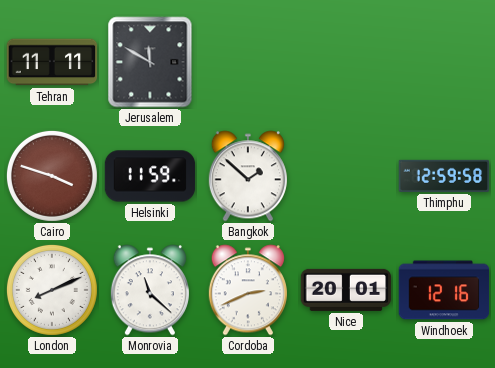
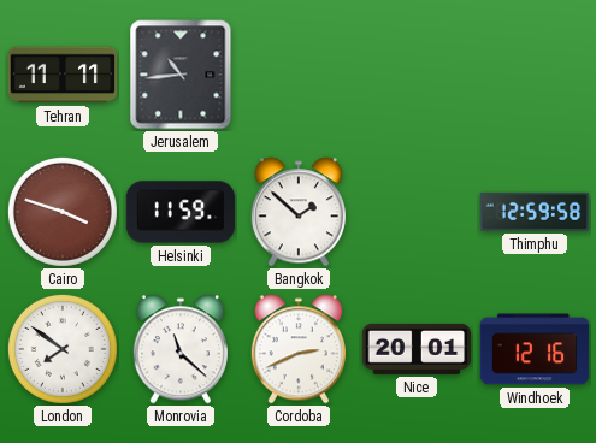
Jerusalem: 11:50 -> 10:44 (181, 75)
London: 8:11 -> 7:51 (63, 349)
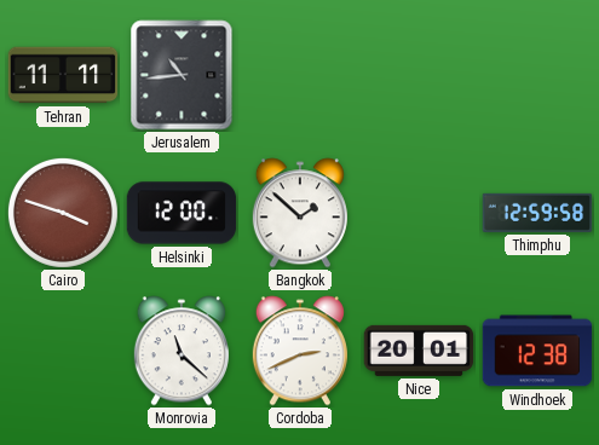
Helsinki: 11:59 -> 12:00 (182, 213)
London: 7:51 -> none (63, 349)
Windhoek: 12:16 -> 12:38 (537, 351)
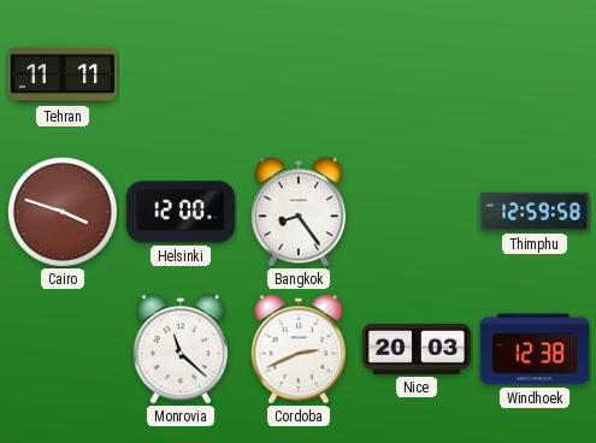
Jerusalem: 10:44 -> none (182, 75)
Bangkok: 1:52 -> 8:24 (299, 212)
Nice: 20:01 -> 20:03 (417, 349)
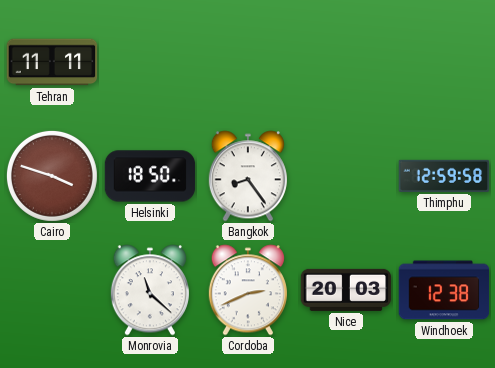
Helsinki: 12:00 -> 18:50 (150, 176)
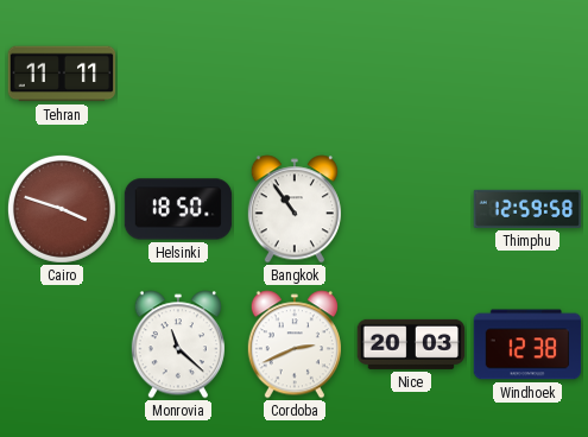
Bangkok: 8:24 -> 10:54 (295, 209)
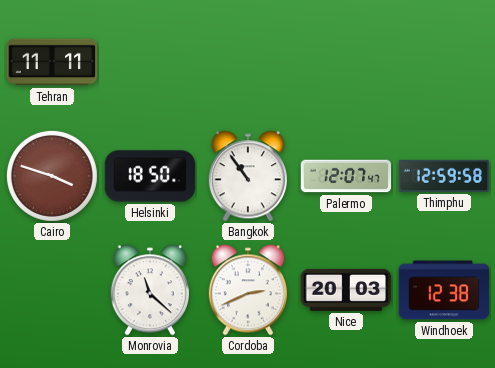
Palermo: none -> 12:07 (346, 176)
